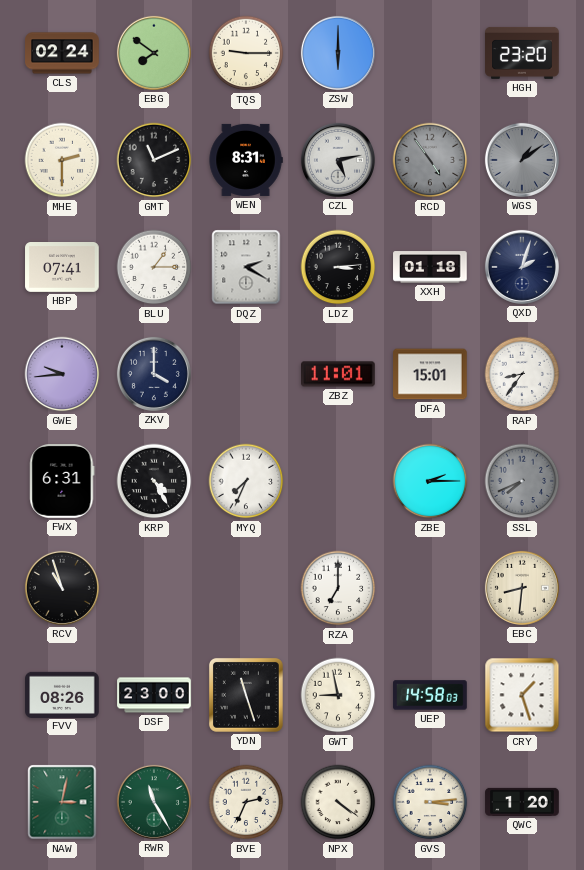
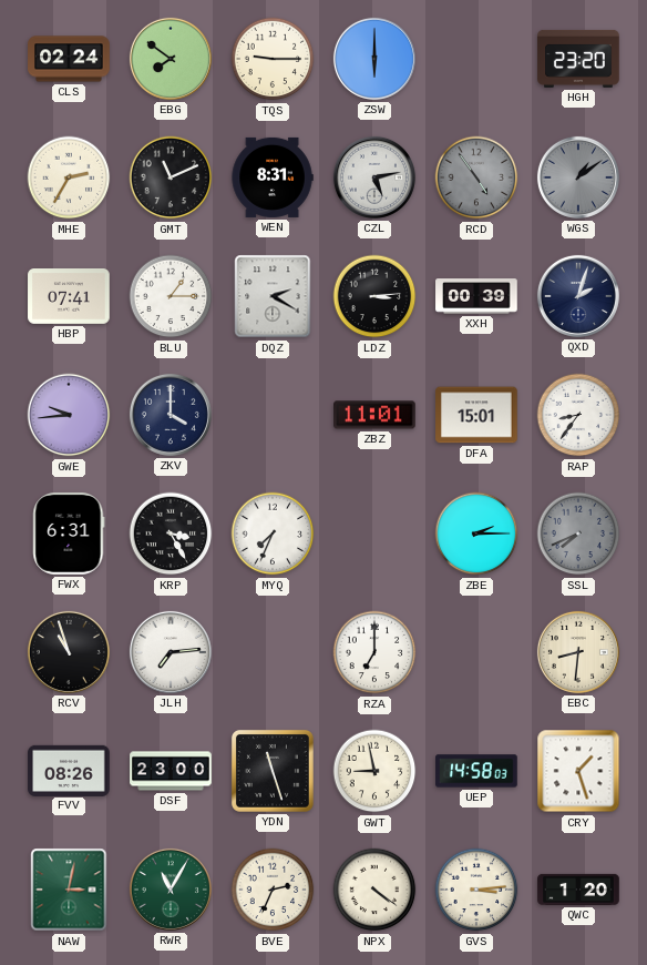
MHE: 2:30 -> 2:35 (69, 177)
XXH: 01:18 -> 00:39 (476, 296)
KRP: 4:25 -> 3:25 (171, 534)
JLH: none -> 7:14 (171, 652)
RWR: 11:25 -> 11:05 (171, 890)
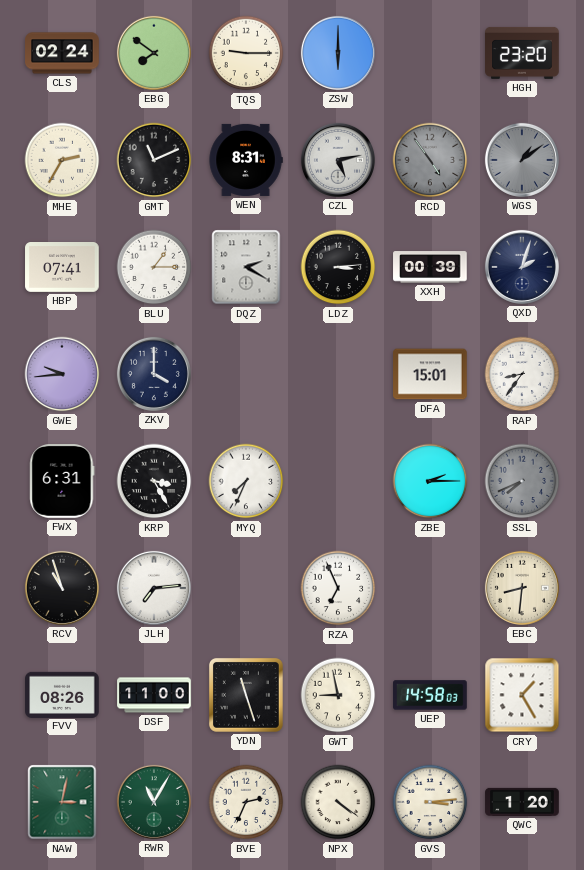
ZBZ: 11:01 -> none (374, 415)
RZA: 7:00 -> 6:56 (338, 588)
DSF: 23:00 -> 11:00 (154, 695)
CRY: 1:27 -> 1:25 (522, 695)
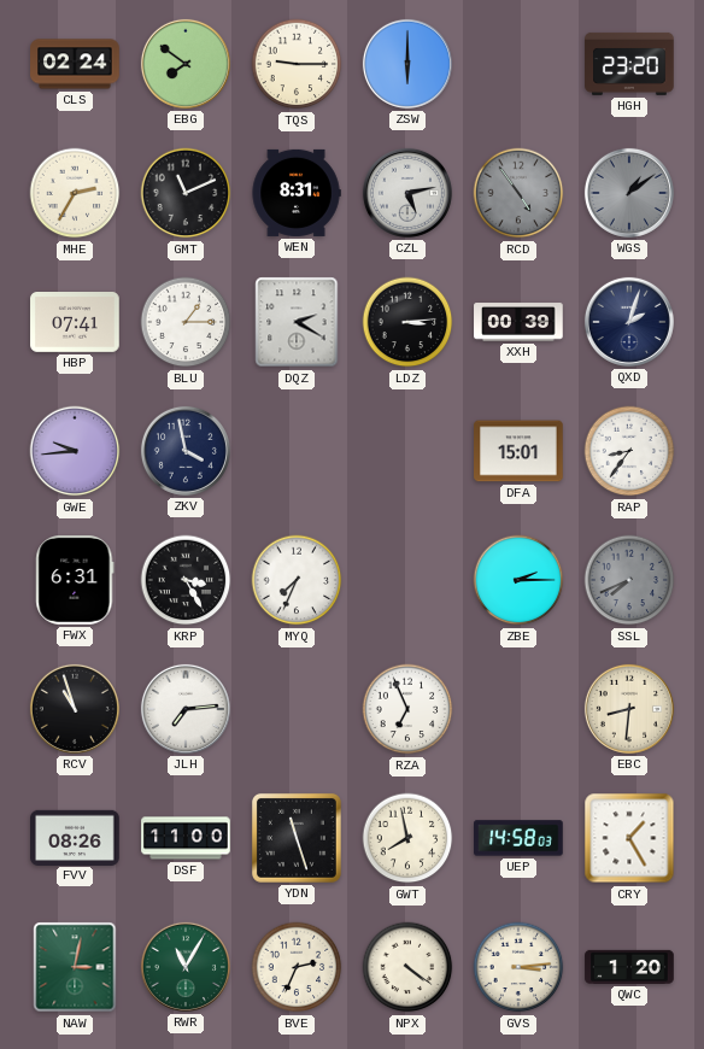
ZKV: 4:00 -> 3:58 (186, 451)
GWT: 8:58 -> 7:58 (407, 838)
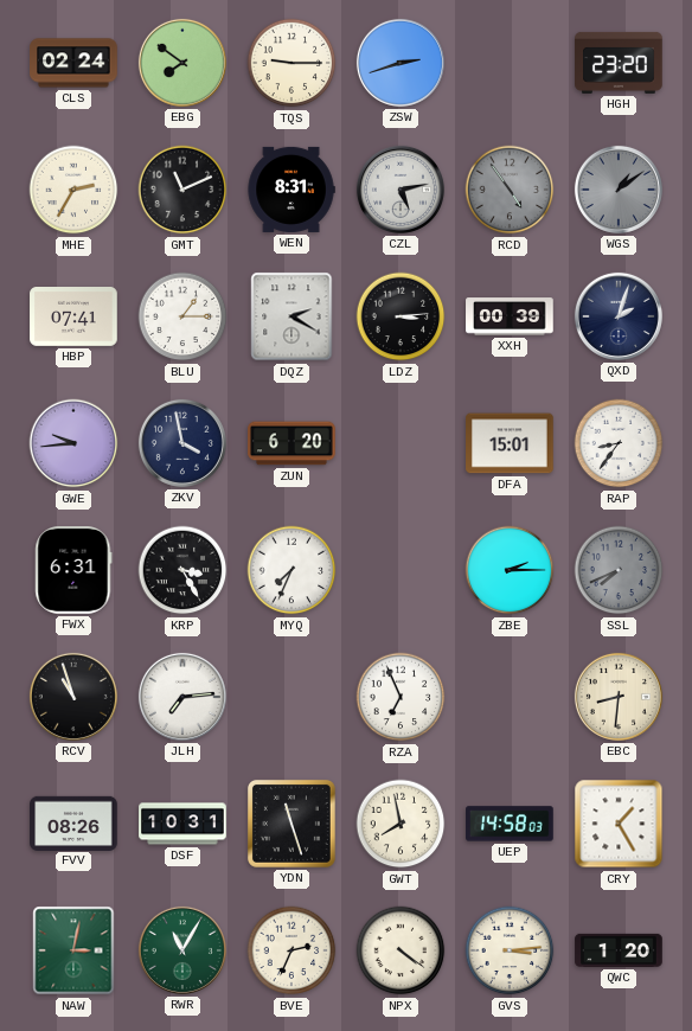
ZSW: 6:00 -> 2:42 (401, 63)
ZUN: none -> 6:20 (291, 443)
DSF: 11:00 -> 10:31 (182, 824)
